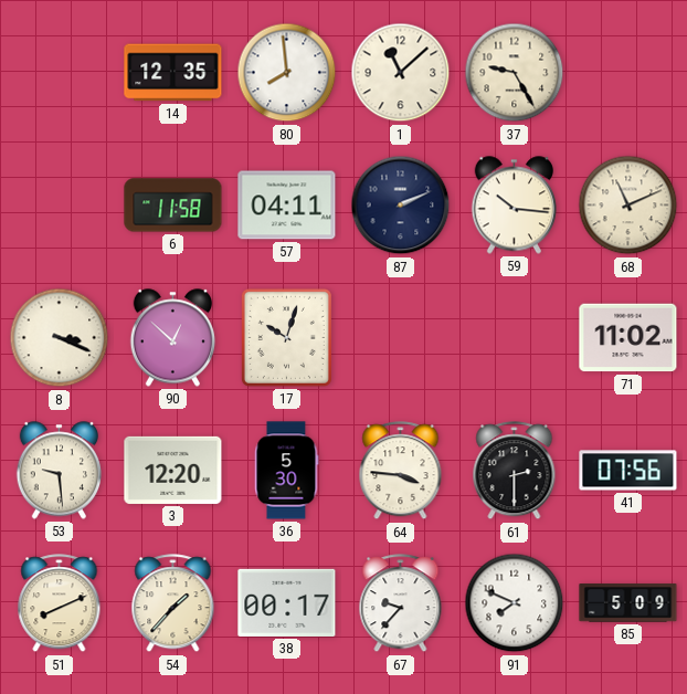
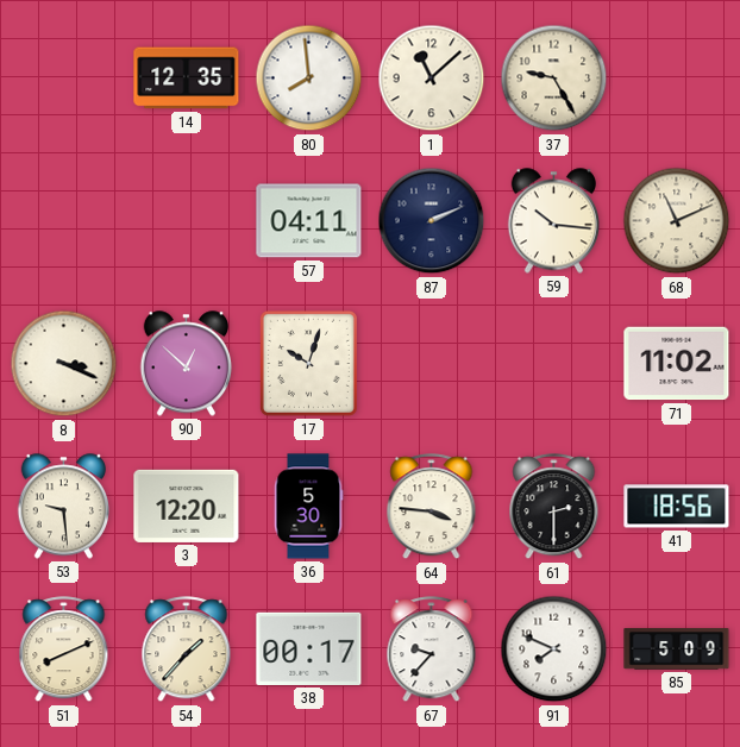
6: 11:58 -> none (173, 206)
41: 07:56 -> 18:56 (677, 507)
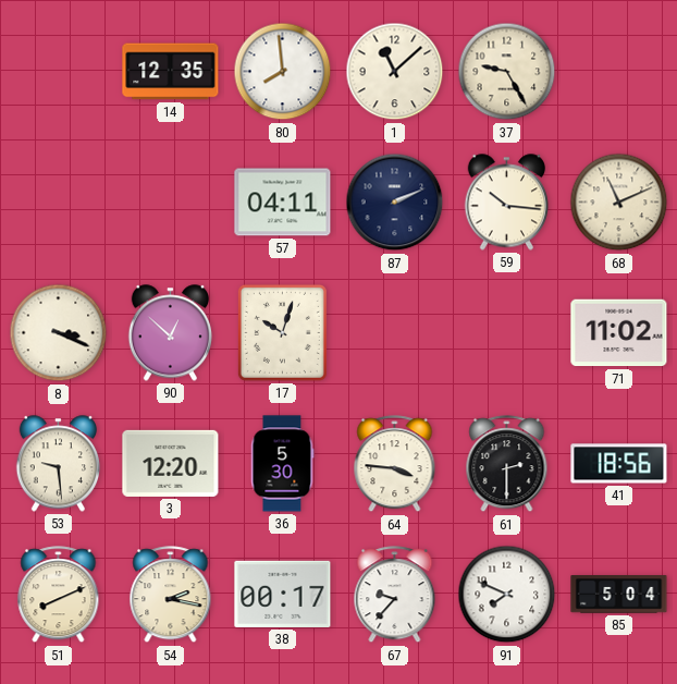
54: 1:37 -> 2:17 (171, 595)
85: 5:09 -> 5:04 (619, 595)
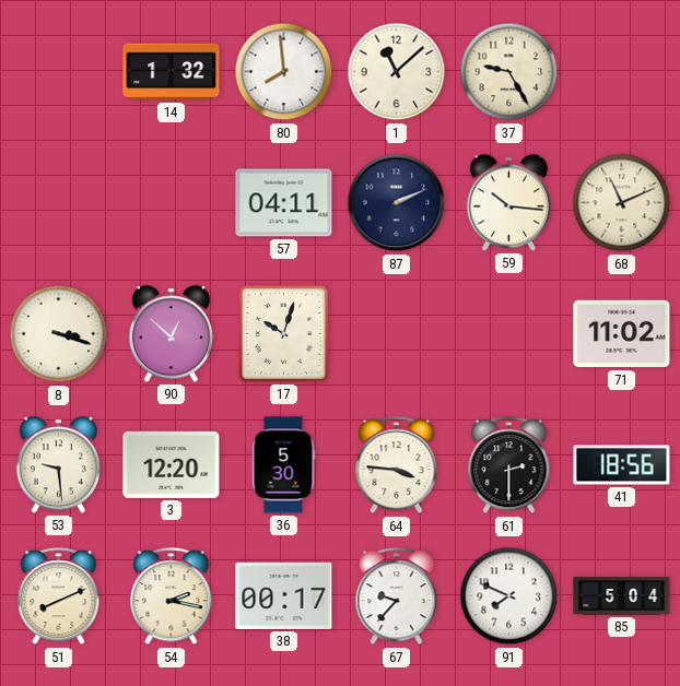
14: 12:35 -> 1:32 (172, 72)
8: 3:19 -> 3:18 (59, 334)
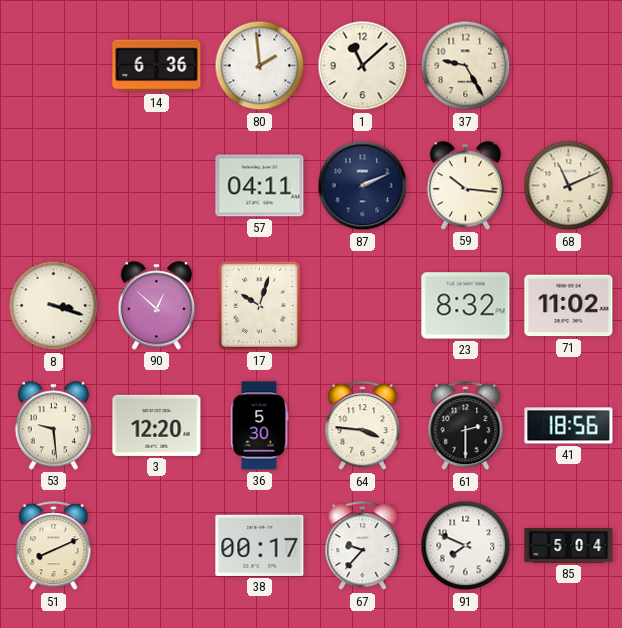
14: 1:32 -> 6:36 (157, 66)
80: 7:59 -> 1:59 (260, 66)
23: none -> 8:32 (466, 306)
54: 2:17 -> none (172, 596)
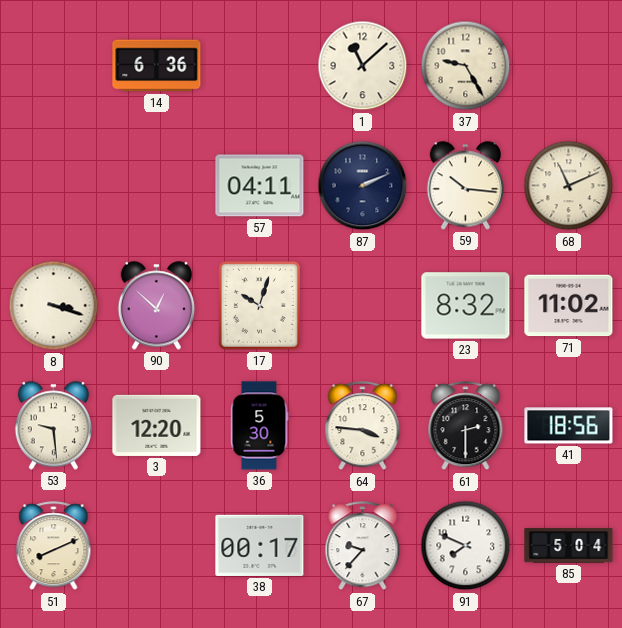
80: 1:59 -> none (260, 66)
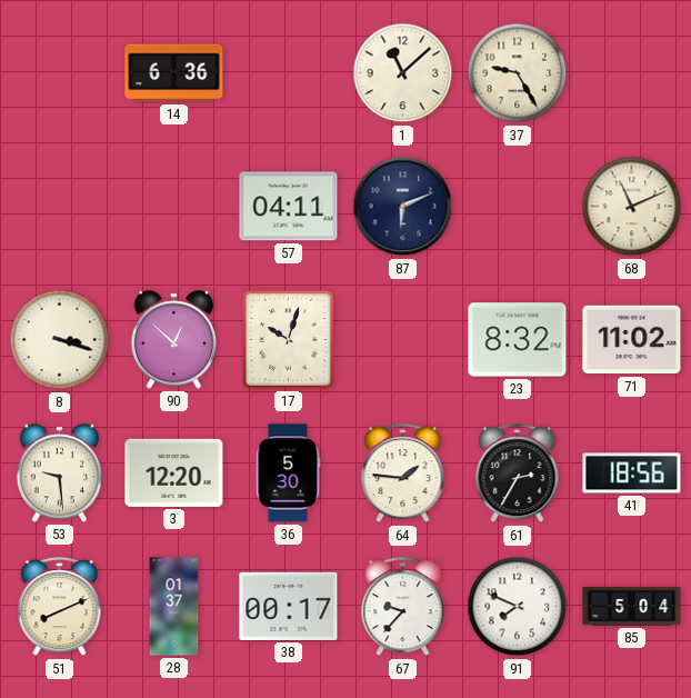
87: 2:11 -> 6:11 (403, 207)
59: 10:16 -> none (466, 186)
64: 3:46 -> 1:46 (403, 473)
61: 2:30 -> 2:35 (518, 473)
28: none -> 01:37 (174, 607)
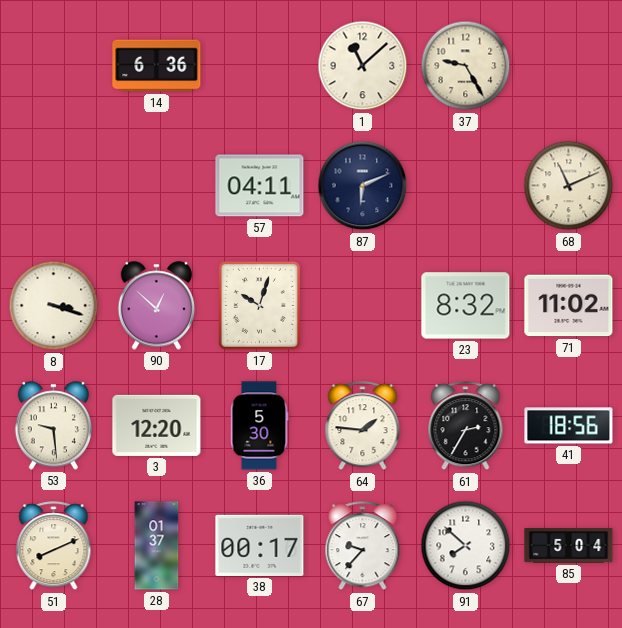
91: 7:49 -> 7:52 (466, 546)
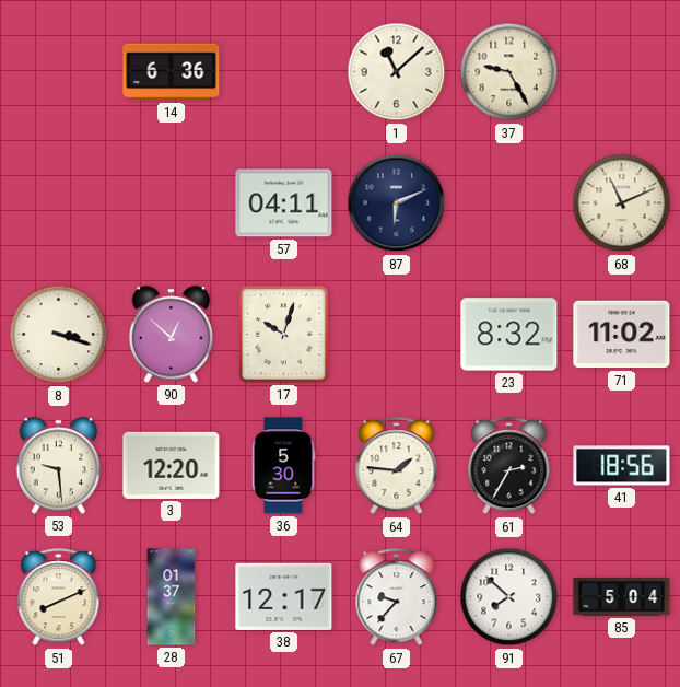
38: 00:17 -> 12:17 (284, 596)
